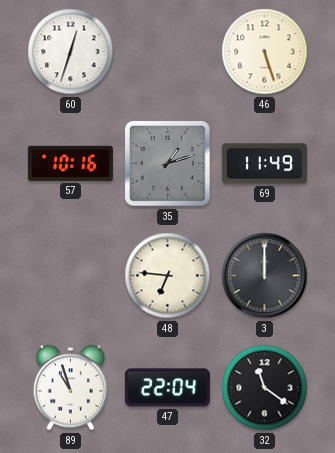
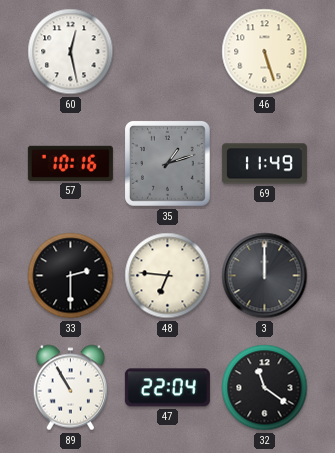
60: 12:33 -> 12:28 (71, 52)
33: none -> 2:30 (71, 276)
89: 10:57 -> 10:55 (70, 388)
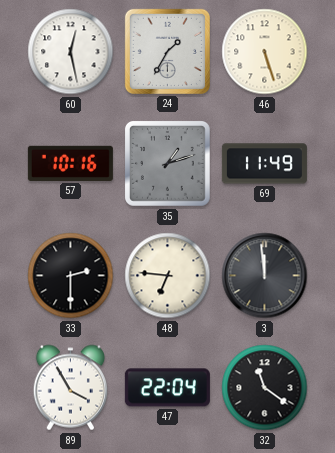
24: none -> 1:35 (167, 51)
3: 12:00 -> 11:59 (265, 276)
89: 10:55 -> 3:55 (70, 388)
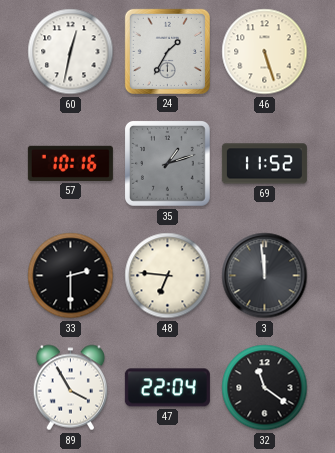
60: 12:28 -> 12:32 (71, 52)
69: 11:49 -> 11:52 (264, 164)
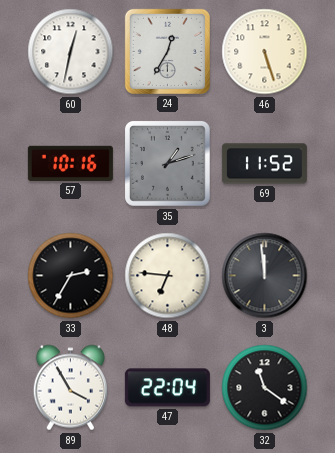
24: 1:35 -> 12:35 (167, 51)
33: 2:30 -> 2:35 (71, 276)
